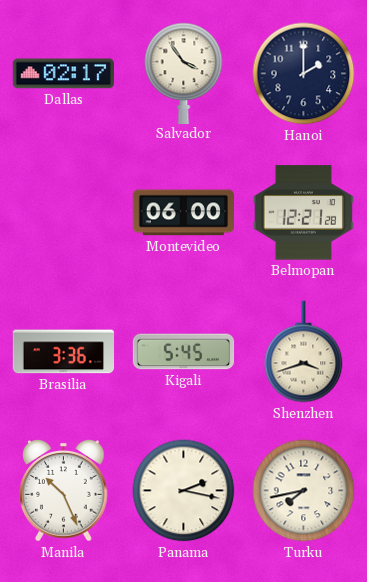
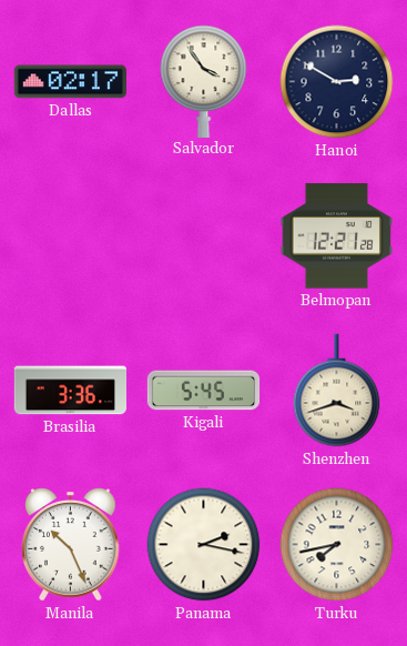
Hanoi: 2:00 -> 2:50 (337, 82)
Montevideo: 06:00 -> none (183, 213)
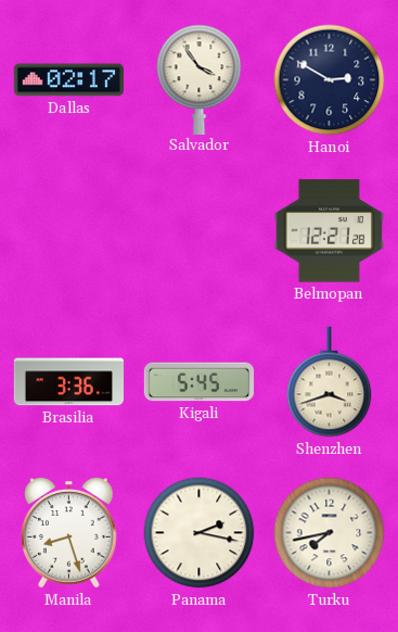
Manila: 10:26 -> 8:27 (69, 533)
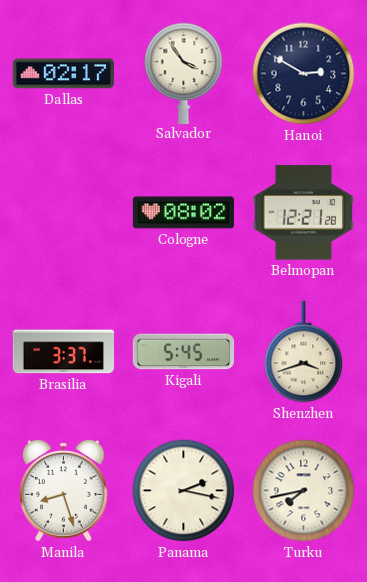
Cologne: none -> 08:02 (183, 213)
Brasilia: 3:36 -> 3:37 (63, 352)
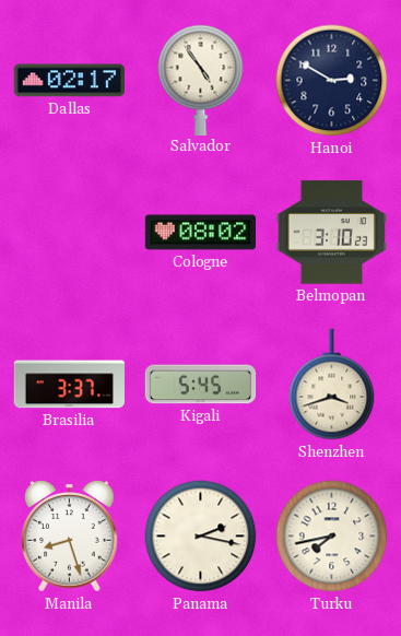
Salvador: 3:54 -> 4:54 (201, 80)
Belmopan: 12:21 -> 3:10 (331, 233)
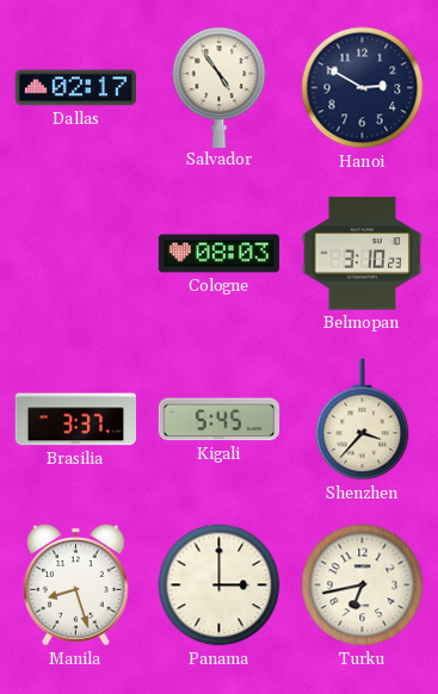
Cologne: 08:02 -> 08:03 (218, 254)
Shenzhen: 3:42 -> 3:37 (363, 420)
Panama: 2:17 -> 3:00 (220, 585)
Turku: 7:43 -> 6:43 (363, 585)
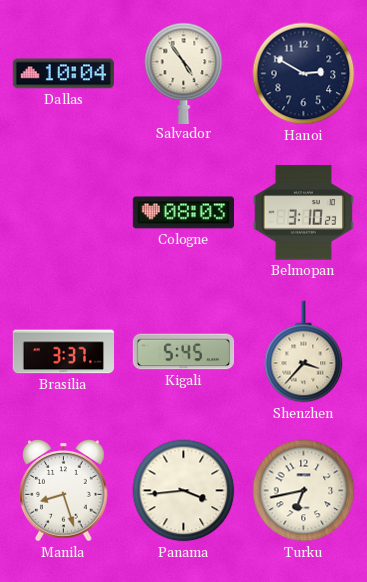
Dallas: 02:17 -> 10:04 (63, 74)
Panama: 3:00 -> 3:44 (184, 491)
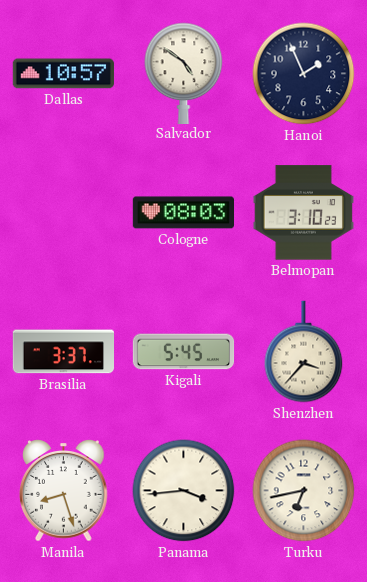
Dallas: 10:04 -> 10:57 (63, 74)
Salvador: 4:54 -> 4:51 (184, 73)
Hanoi: 2:50 -> 1:56 (304, 74)
